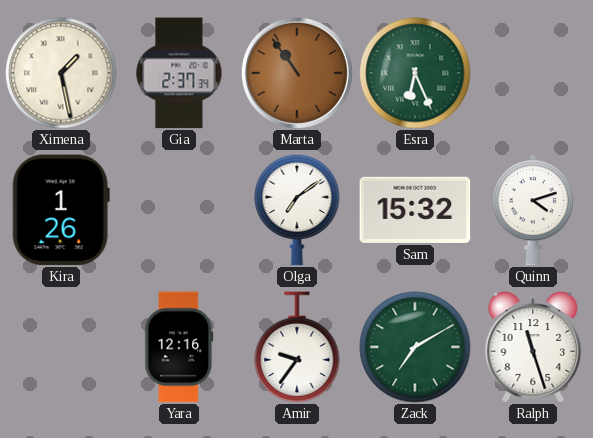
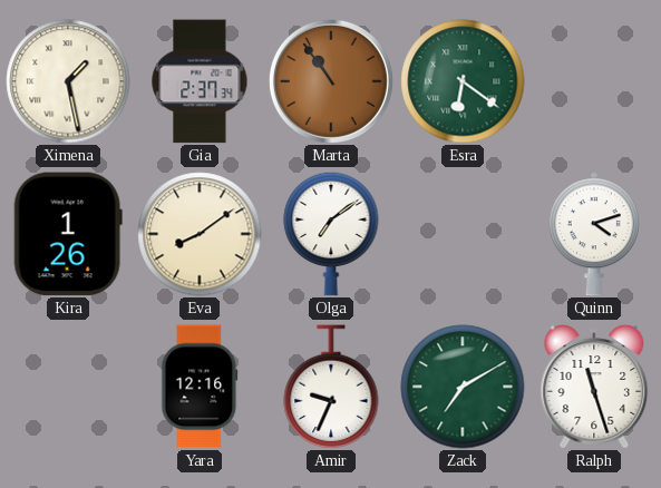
Esra: 6:26 -> 6:21 (463, 81)
Eva: none -> 8:09 (200, 234)
Sam: 15:32 -> none (415, 210)
Amir: 9:36 -> 9:34 (331, 387)
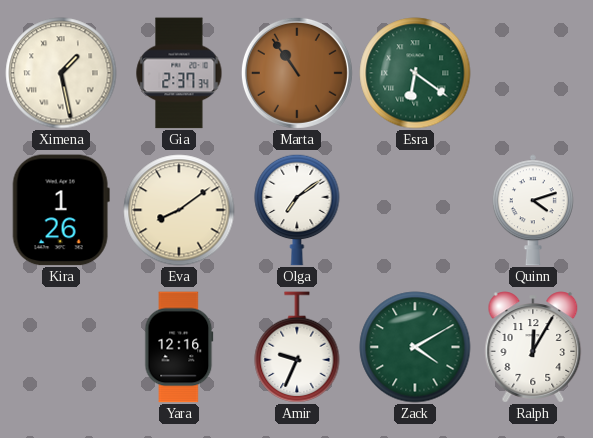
Zack: 7:10 -> 4:10 (415, 347)
Ralph: 11:27 -> 12:05 (533, 347)
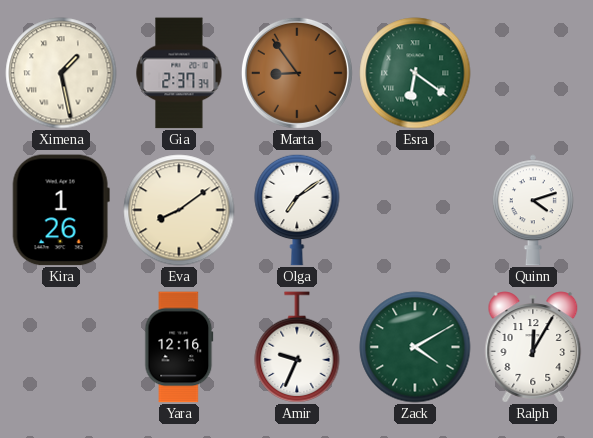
Marta: 10:54 -> 8:54 (297, 73)
